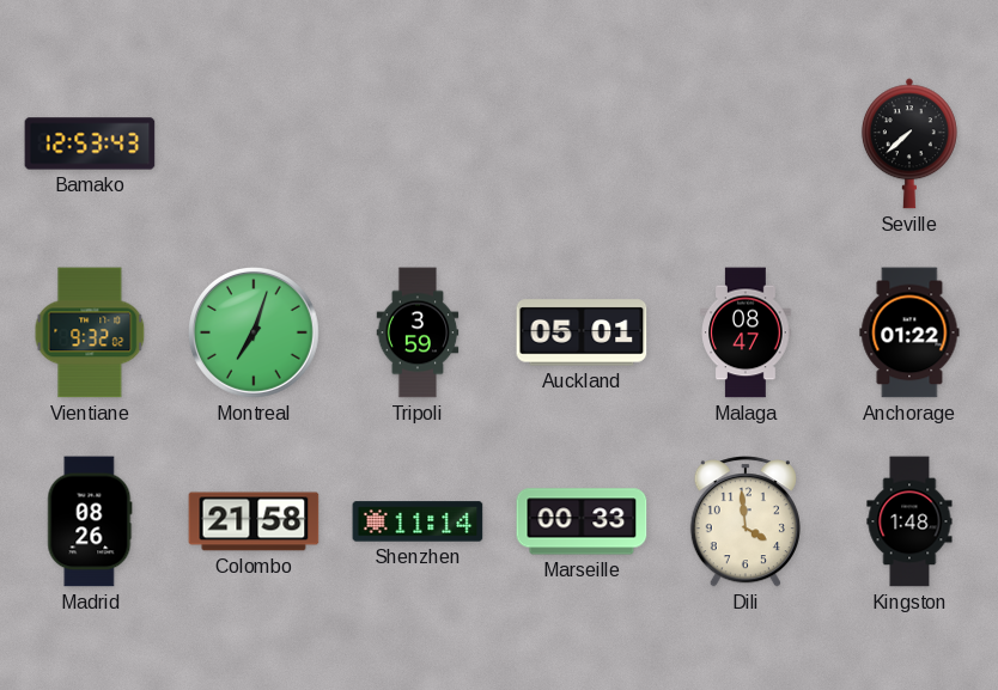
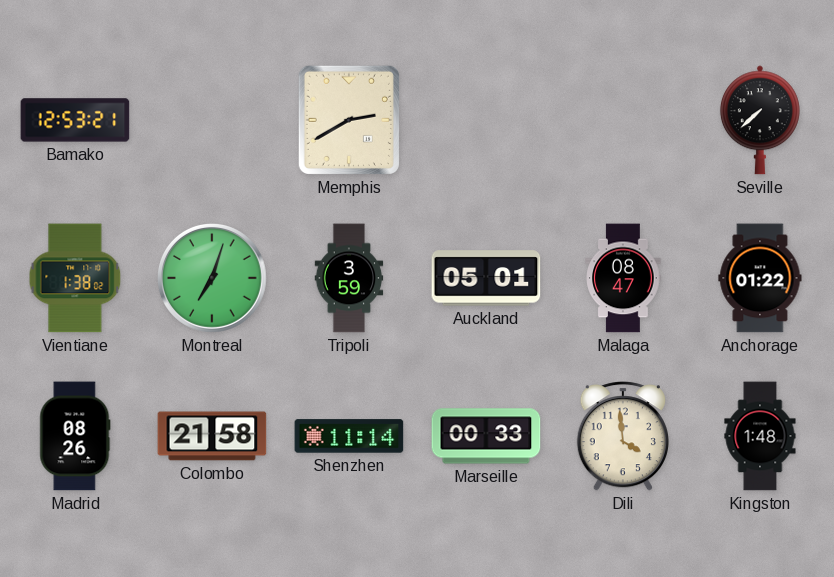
Bamako: 12:53:43 -> 12:53:21 (75, 120)
Memphis: none -> 2:40 (349, 120)
Vientiane: 9:32 -> 1:38 (75, 278)
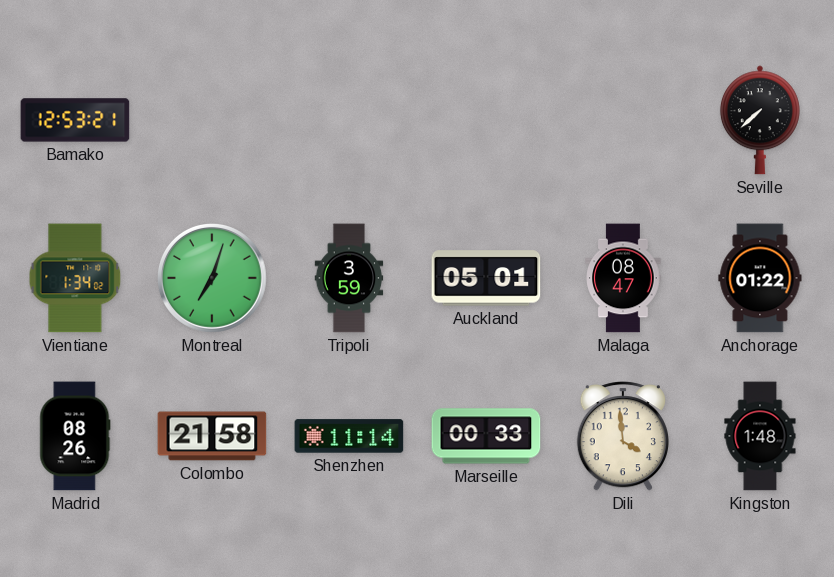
Memphis: 2:40 -> none (349, 120)
Vientiane: 1:38 -> 1:34 (75, 278)
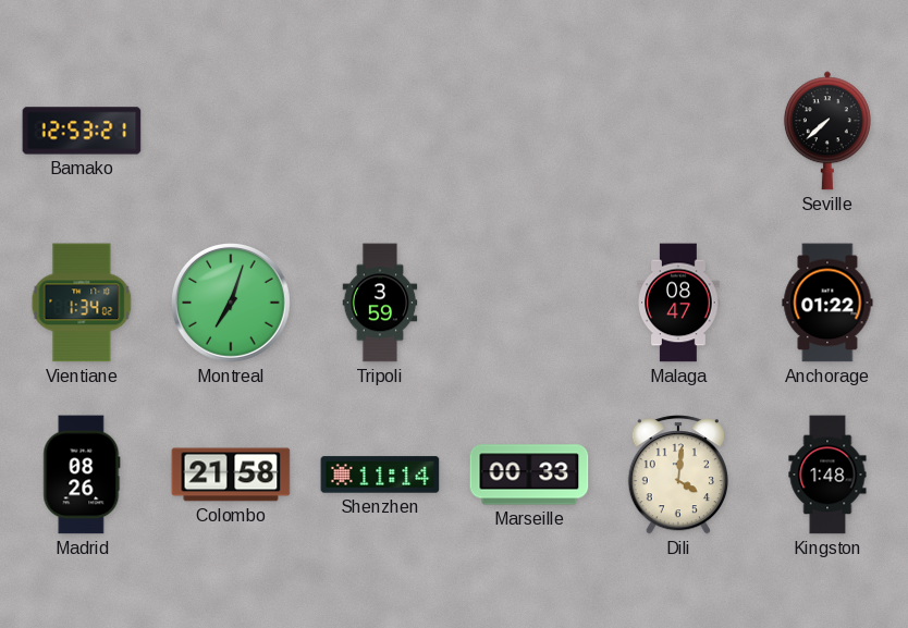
Auckland: 05:01 -> none (486, 278)
Dili: 3:59 -> 4:01 (678, 475)
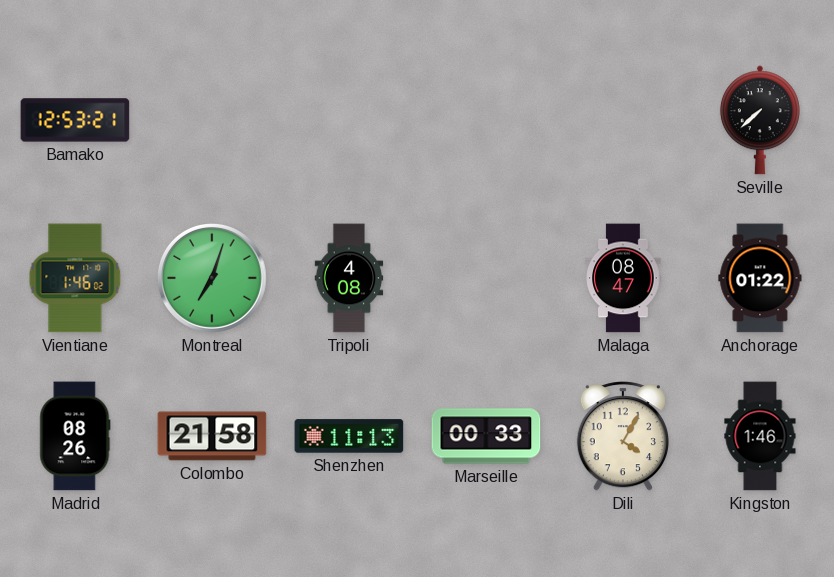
Vientiane: 1:34 -> 1:46 (75, 278)
Tripoli: 3:59 -> 4:08 (349, 278)
Shenzhen: 11:14 -> 11:13 (349, 436)
Dili: 4:01 -> 4:05 (623, 436)
Kingston: 1:48 -> 1:46 (760, 436)
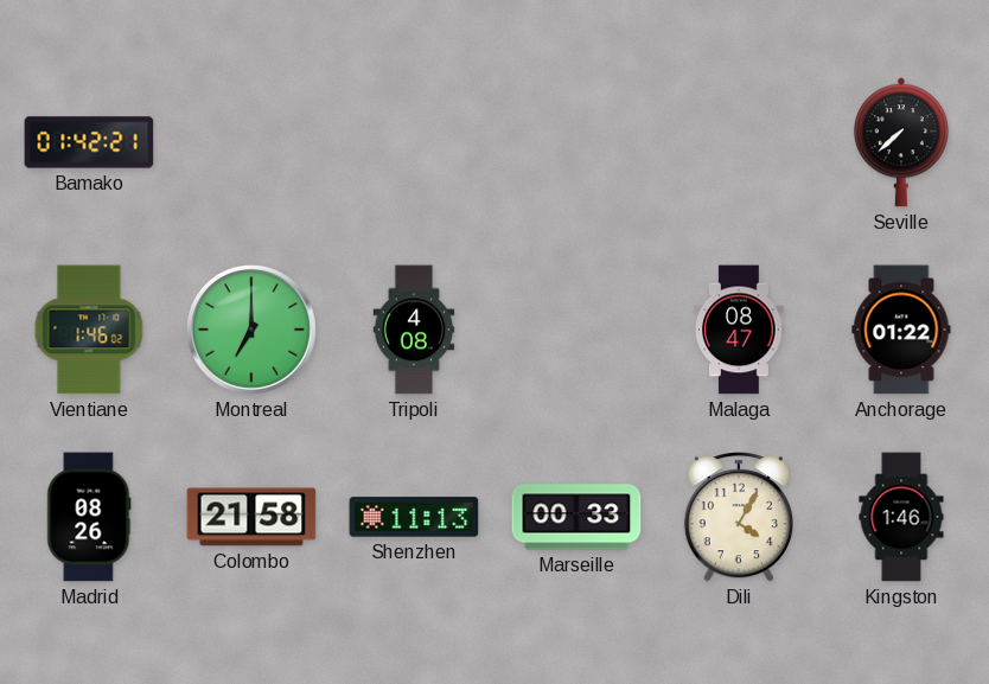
Bamako: 12:53 -> 01:42 (89, 142)
Montreal: 7:03 -> 7:00 (253, 331)
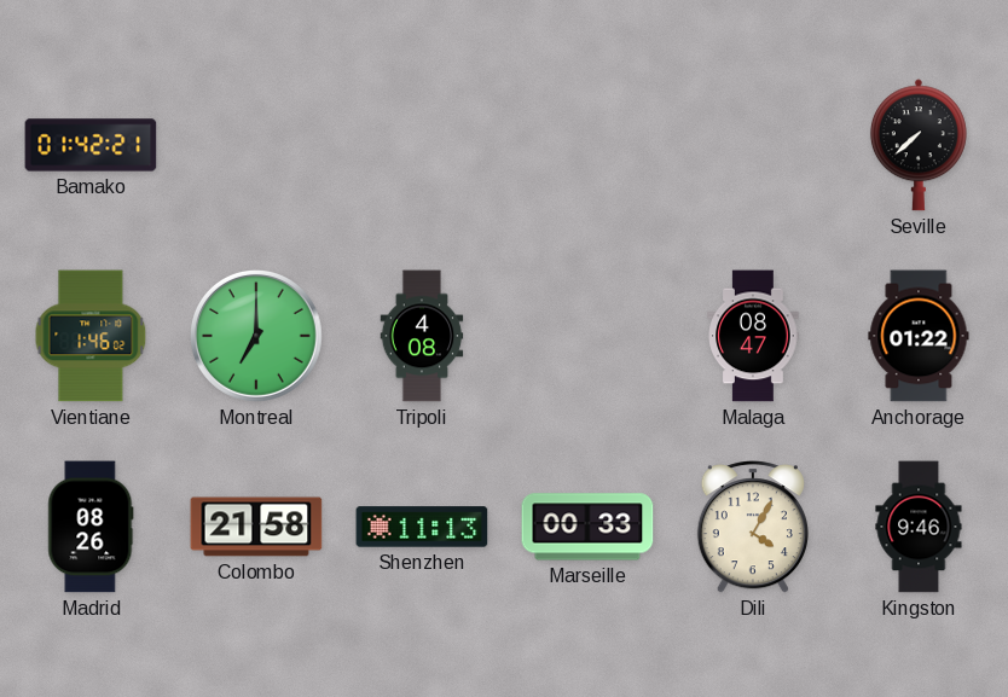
Kingston: 1:46 -> 9:46 (919, 527)
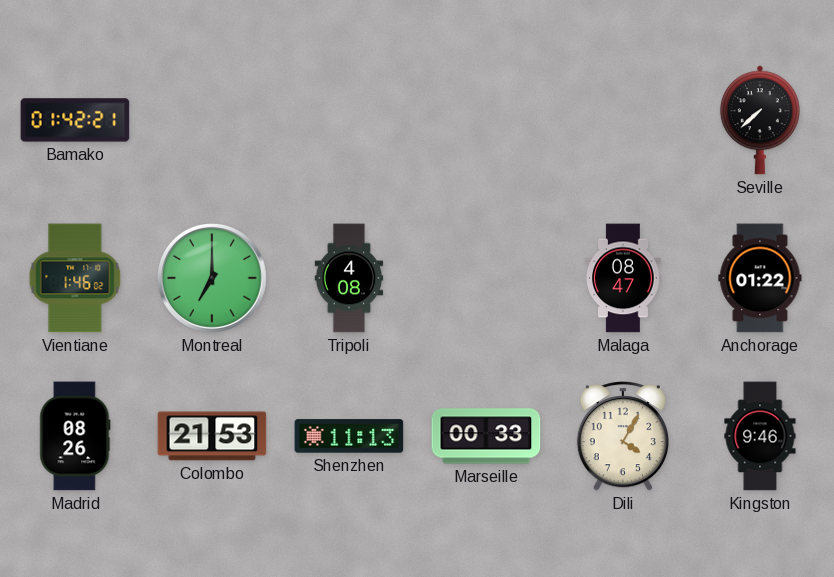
Colombo: 21:58 -> 21:53 (212, 436)
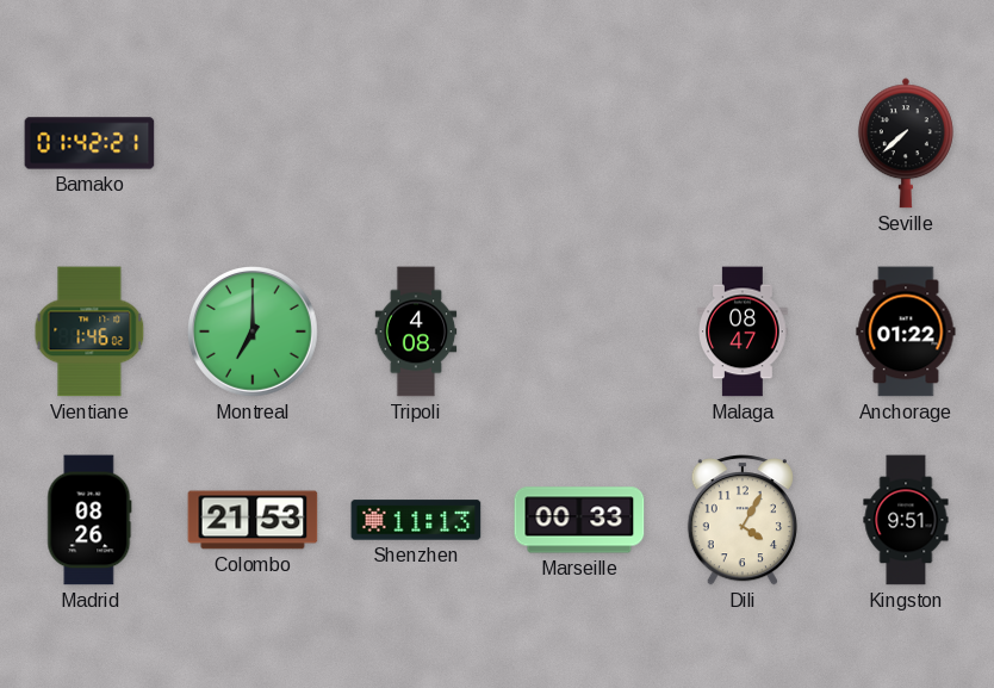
Kingston: 9:46 -> 9:51 (906, 520)
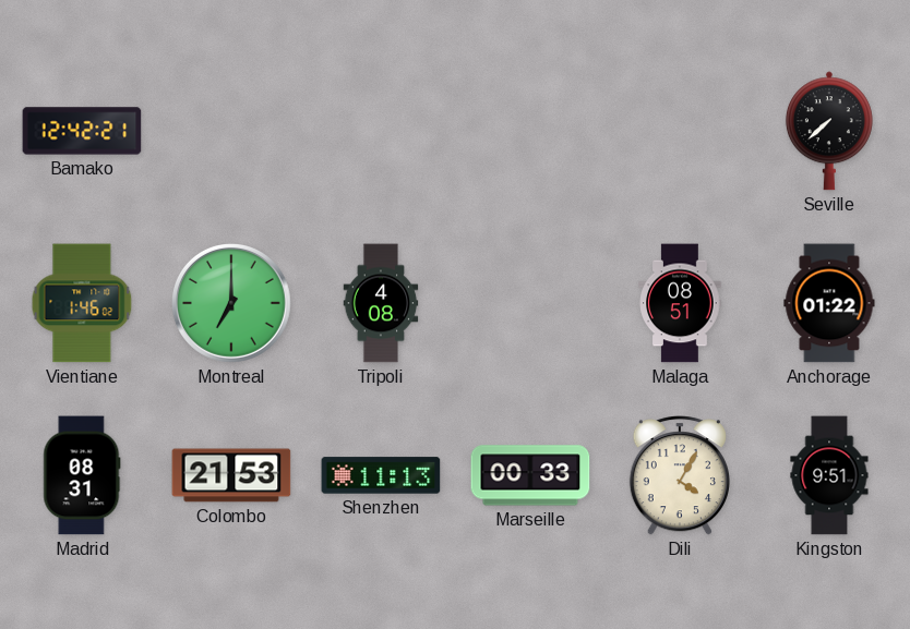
Bamako: 01:42 -> 12:42 (82, 131)
Malaga: 08:47 -> 08:51 (680, 303)
Madrid: 08:26 -> 08:31 (82, 475)
